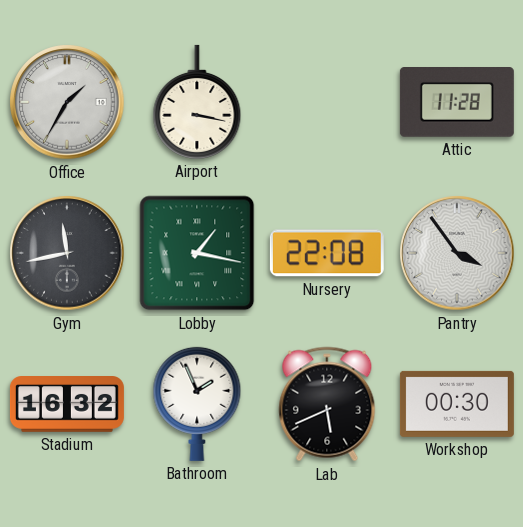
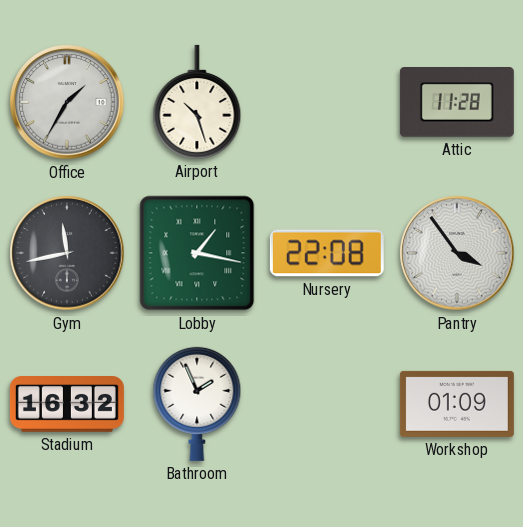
Airport: 3:17 -> 10:27 (197, 102)
Lab: 5:41 -> none (327, 404)
Workshop: 00:30 -> 01:09 (457, 404)
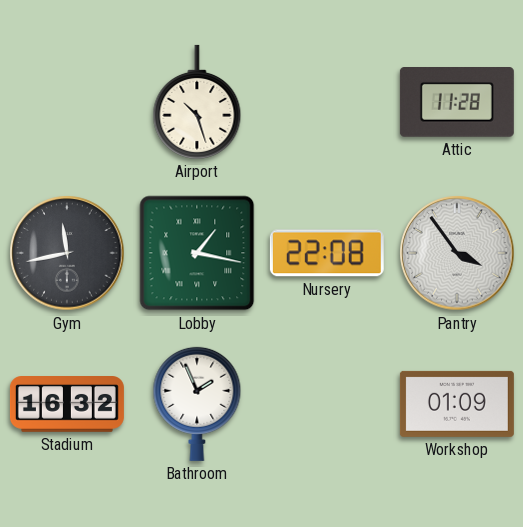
Office: 1:35 -> none (67, 102)
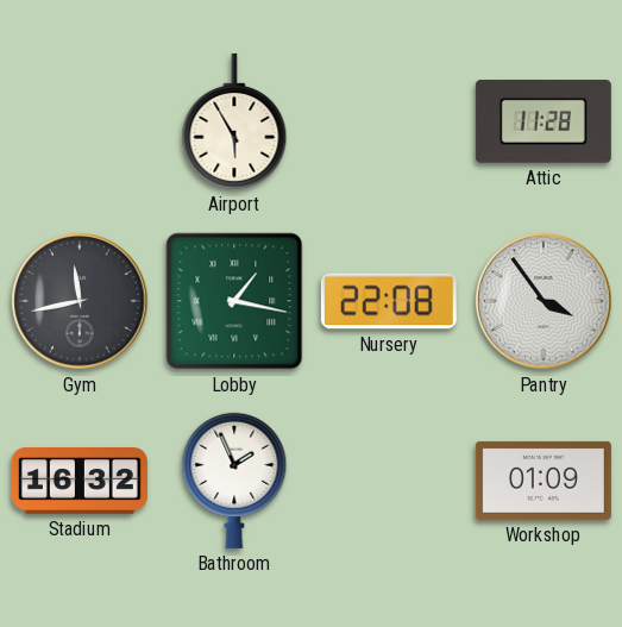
Airport: 10:27 -> 5:55 (234, 121)
